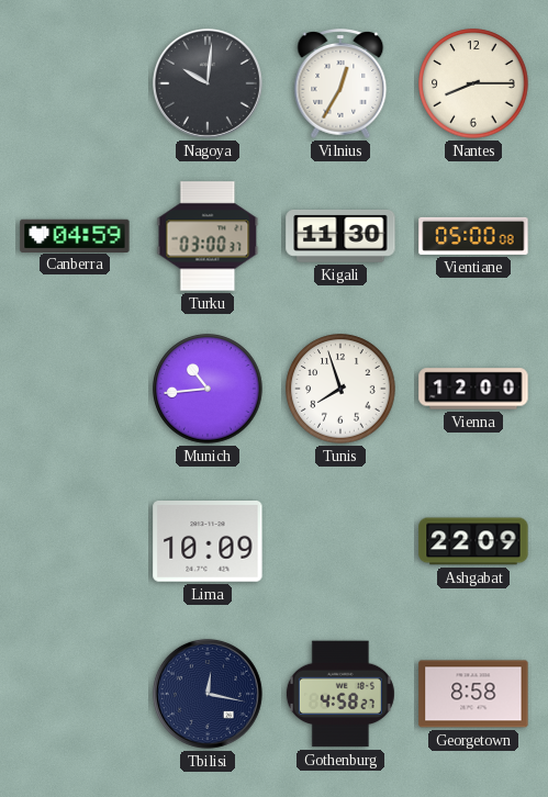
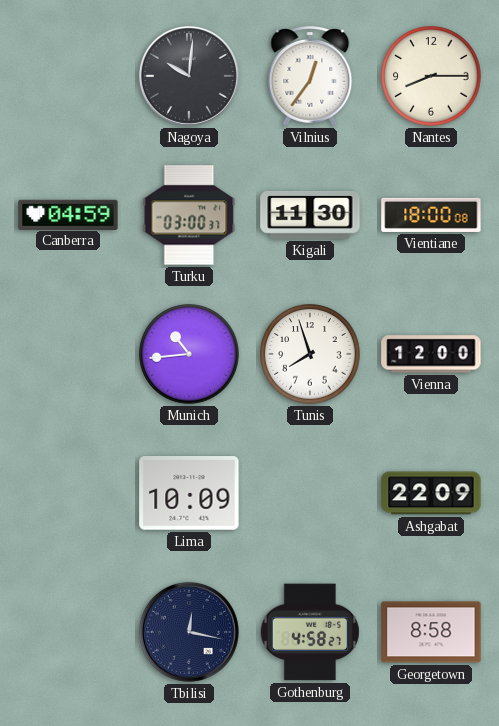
Vilnius: 12:35 -> 12:36 (310, 76)
Vientiane: 05:00 -> 18:00 (431, 215)
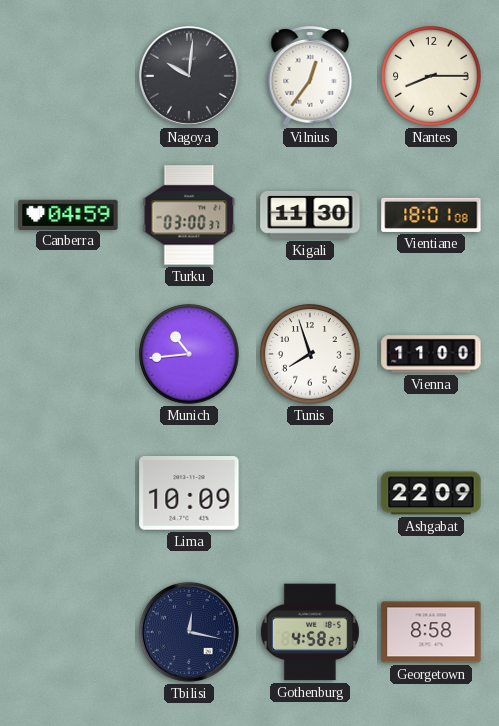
Vientiane: 18:00 -> 18:01 (431, 215)
Vienna: 12:00 -> 11:00 (431, 354)
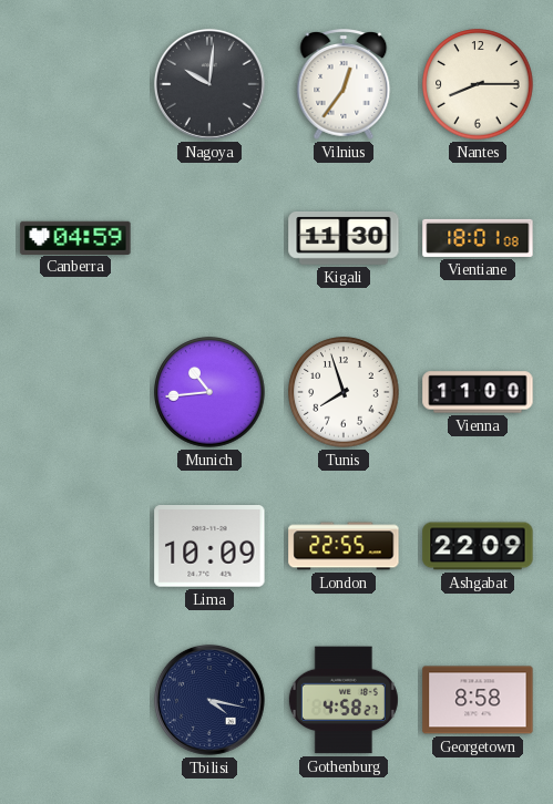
Turku: 03:00 -> none (189, 215)
London: none -> 22:55 (344, 546)
Tbilisi: 12:17 -> 4:17 (209, 700)
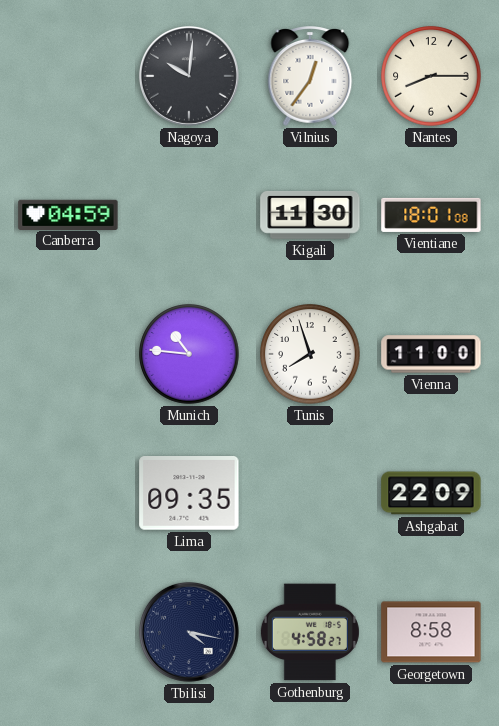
Munich: 10:44 -> 10:46 (189, 354)
Lima: 10:09 -> 09:35 (189, 494)
London: 22:55 -> none (344, 546)
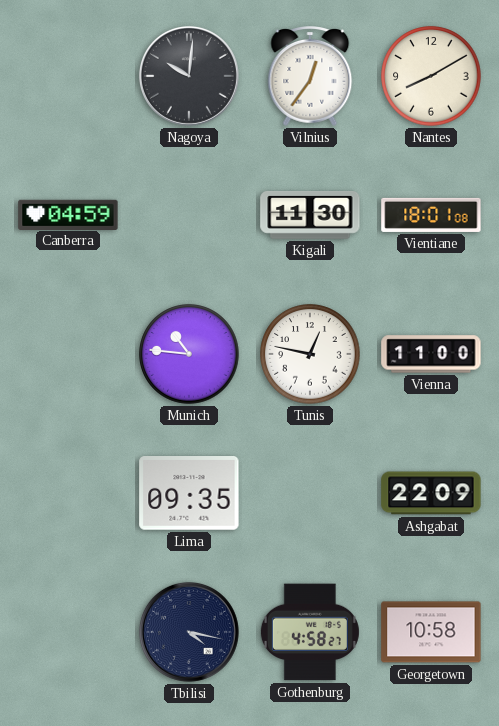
Nantes: 8:15 -> 8:10 (431, 76)
Tunis: 7:57 -> 12:47 (310, 354)
Georgetown: 8:58 -> 10:58 (431, 632)
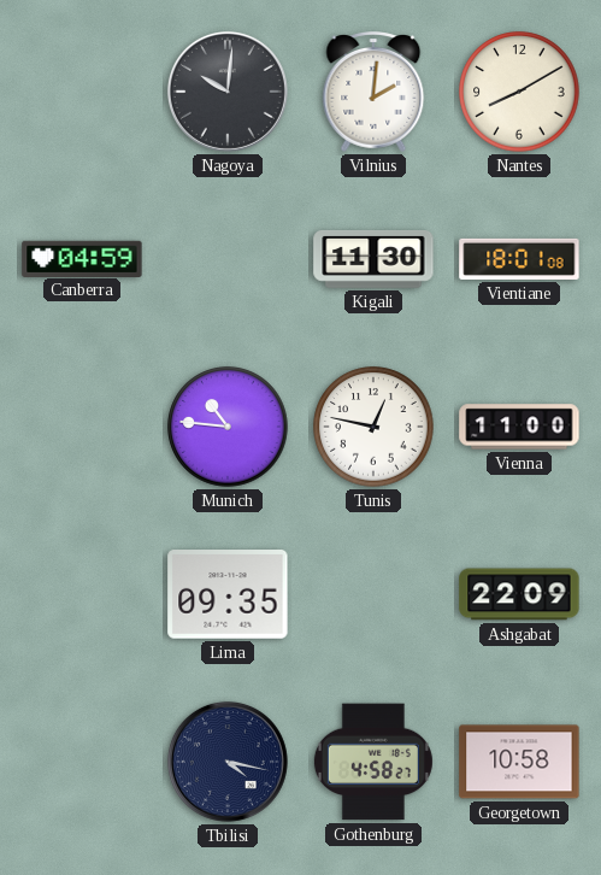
Vilnius: 12:36 -> 2:01 (373, 92)
